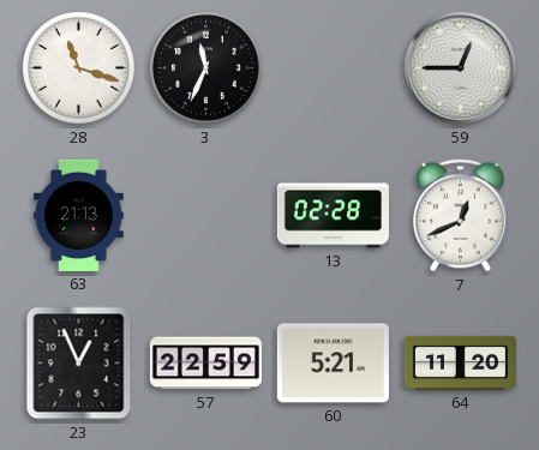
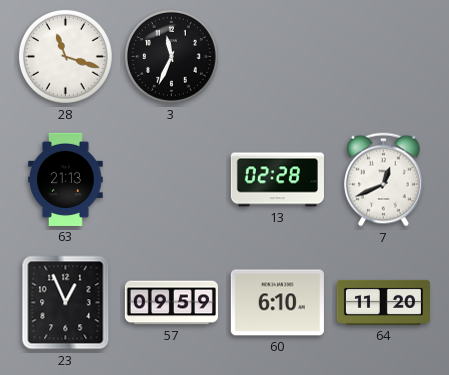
59: 12:45 -> none (460, 67)
57: 22:59 -> 09:59 (171, 303)
60: 5:21 -> 6:10 (277, 303)
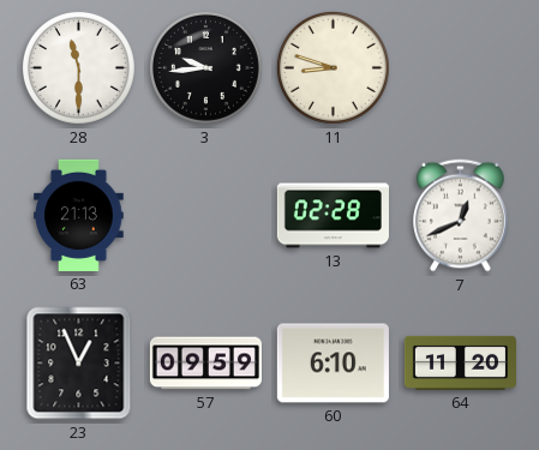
28: 11:18 -> 11:30 (78, 67)
3: 11:34 -> 9:44 (205, 67)
11: none -> 8:48 (333, 67)
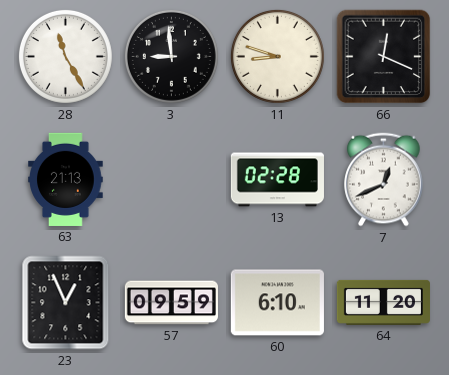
28: 11:30 -> 11:25 (65, 56)
3: 9:44 -> 8:59 (171, 56)
66: none -> 12:19 (384, 57)
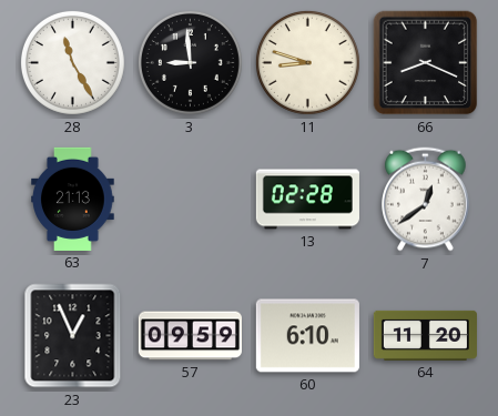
66: 12:19 -> 8:19 (426, 63)
7: 12:41 -> 12:39 (426, 200)
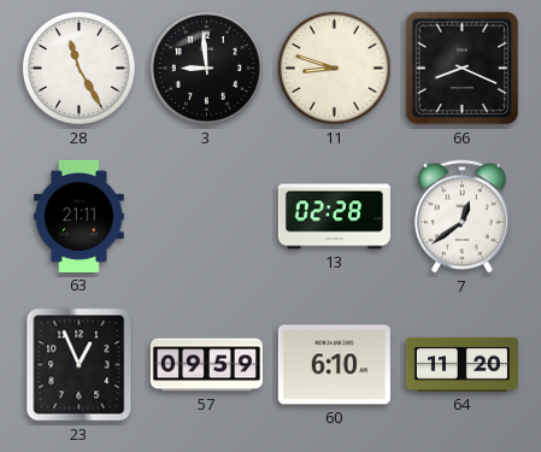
63: 21:13 -> 21:11 (80, 216)
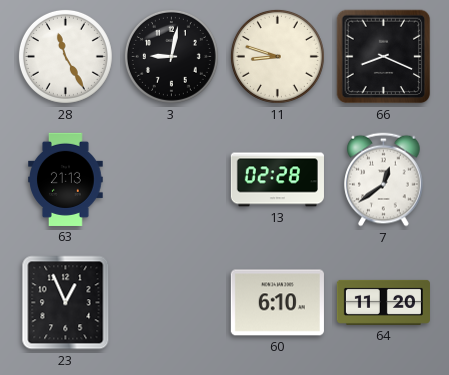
3: 8:59 -> 9:02 (171, 56)
63: 21:11 -> 21:13 (66, 179)
57: 09:59 -> none (206, 365)
